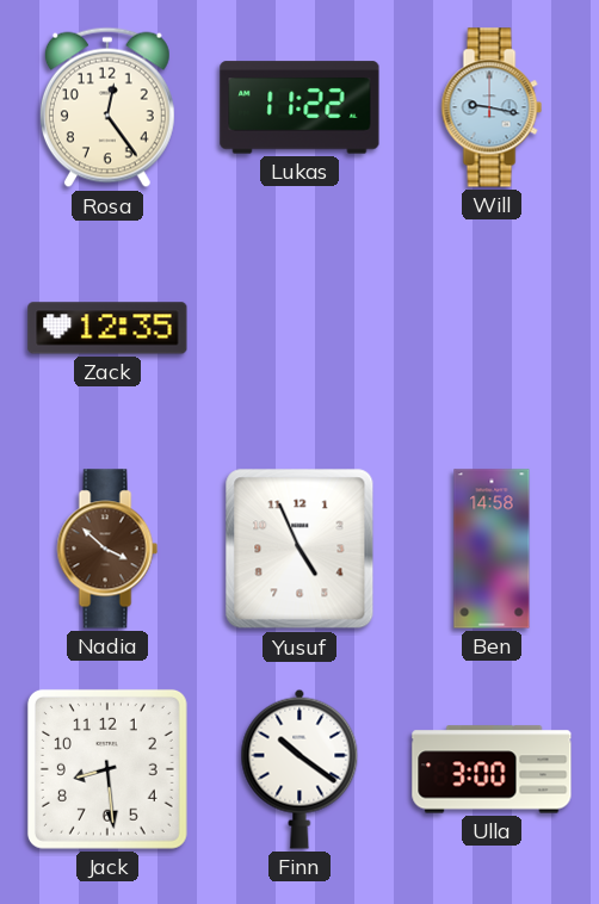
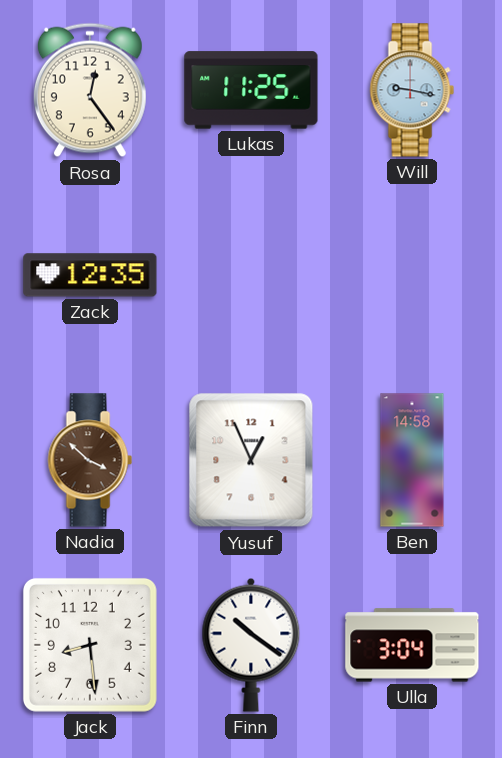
Lukas: 11:22 -> 11:25 (251, 90)
Yusuf: 4:56 -> 12:56 (251, 460)
Ulla: 3:00 -> 3:04 (412, 645)
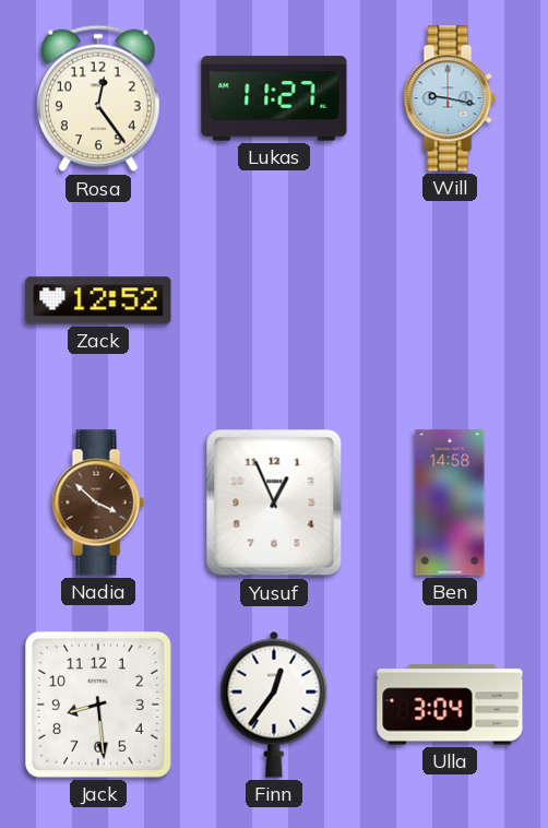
Lukas: 11:25 -> 11:27 (274, 98)
Zack: 12:35 -> 12:52 (98, 300)
Finn: 10:21 -> 12:36 (274, 705)
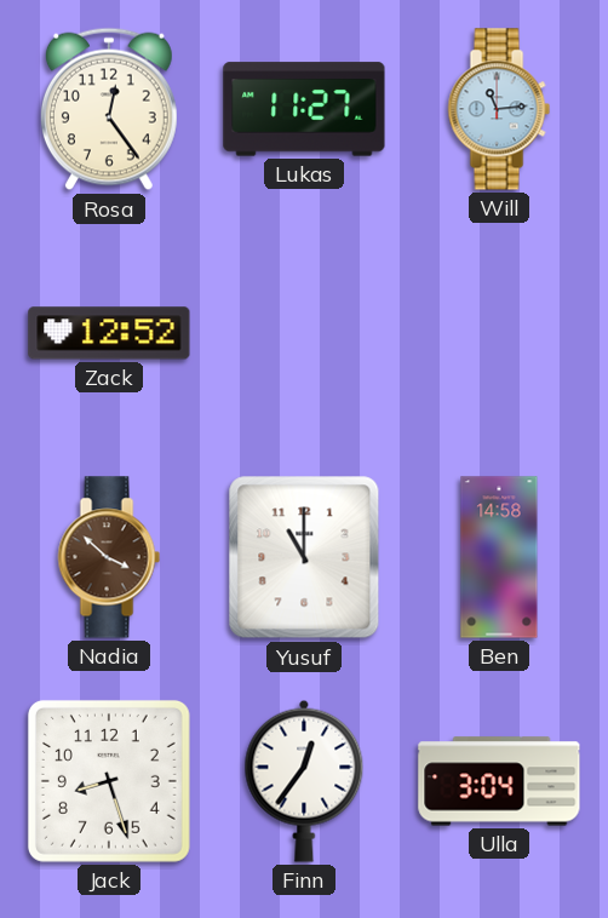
Will: 9:17 -> 11:14 (499, 109)
Yusuf: 12:56 -> 11:00 (304, 557)
Jack: 8:29 -> 8:27 (109, 781)
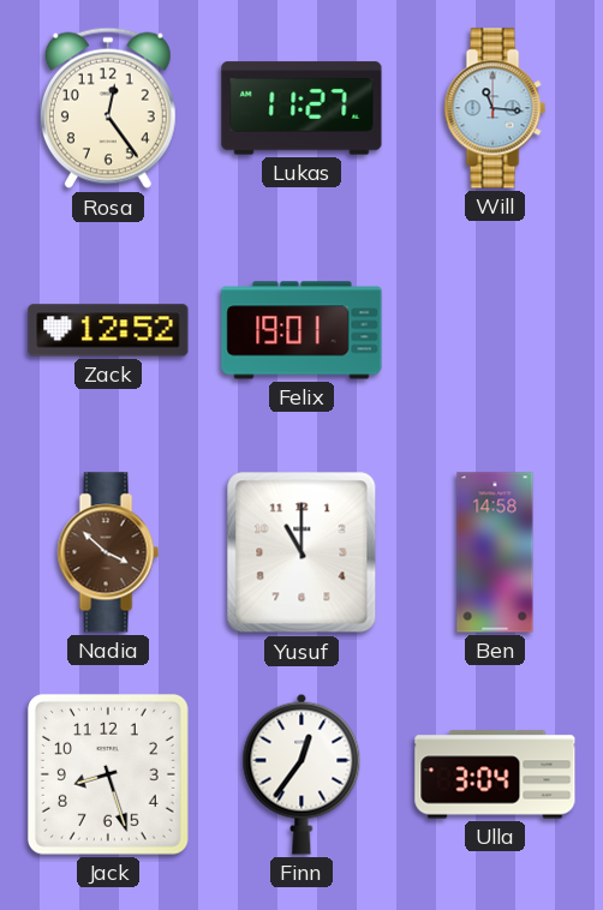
Will: 11:14 -> 11:16 (495, 108)
Felix: none -> 19:01 (301, 330)
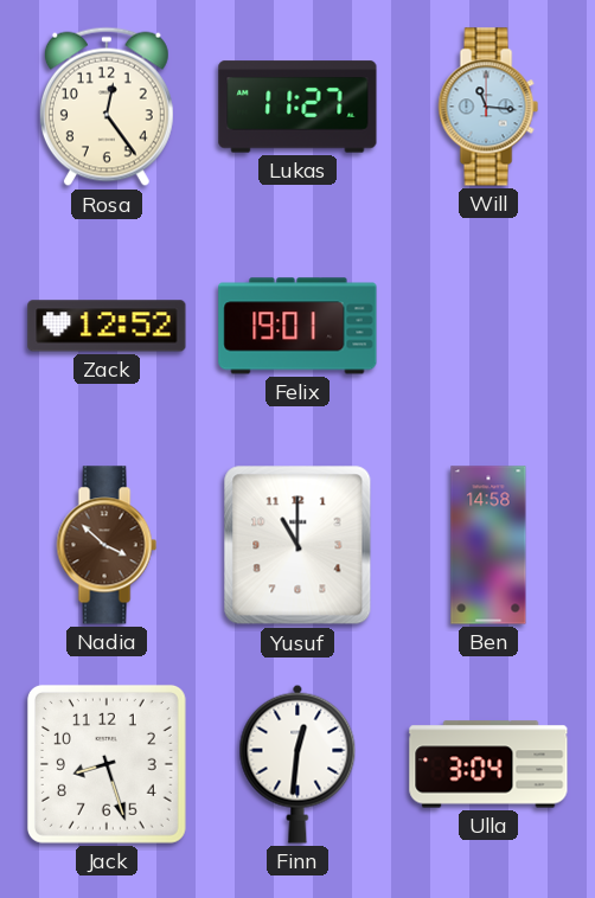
Finn: 12:36 -> 12:31 (297, 764)
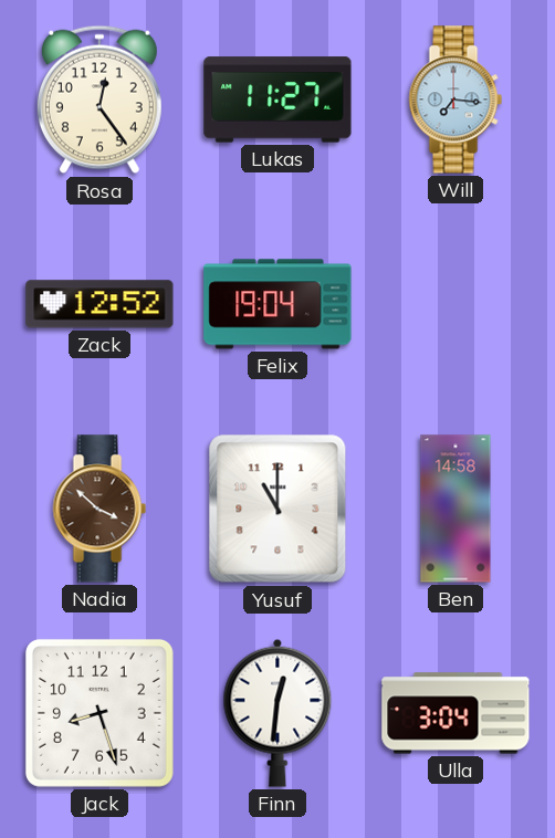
Will: 11:16 -> 7:16 (455, 99)
Felix: 19:01 -> 19:04 (277, 304)
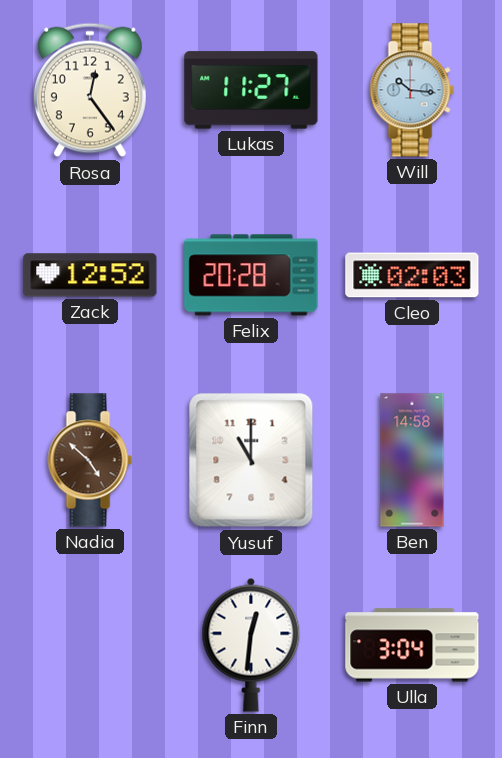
Will: 7:16 -> 10:16 (412, 90)
Felix: 19:04 -> 20:28 (251, 275)
Cleo: none -> 02:03 (412, 275)
Nadia: 3:52 -> 4:52 (90, 460)
Jack: 8:27 -> none (100, 713)
